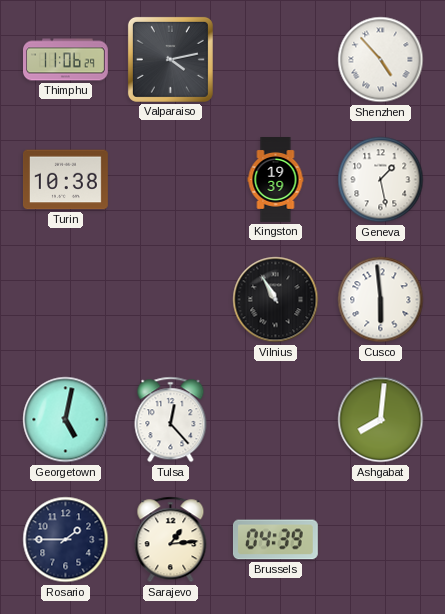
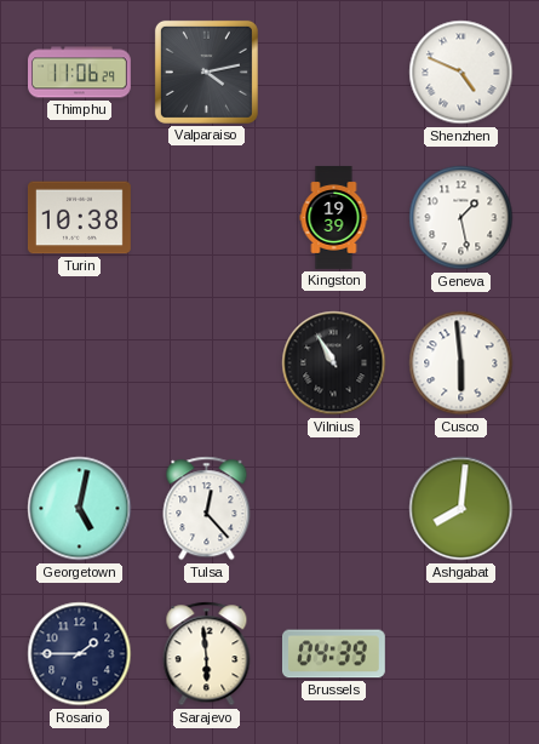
Shenzhen: 4:53 -> 4:49 (461, 73)
Sarajevo: 1:14 -> 5:59 (207, 654)
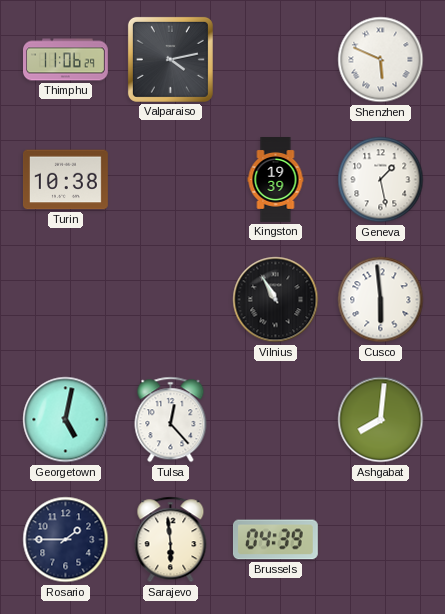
Shenzhen: 4:49 -> 5:49 (381, 60)
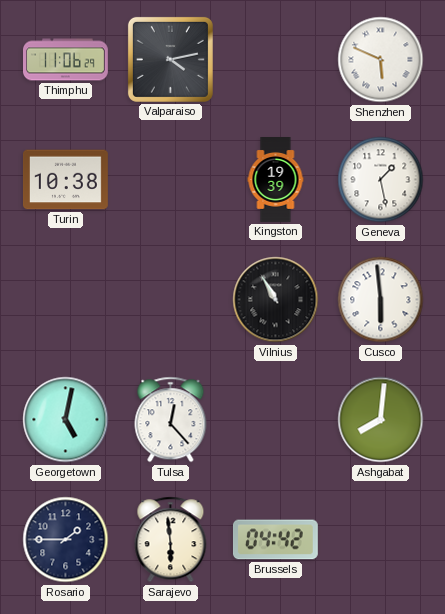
Brussels: 04:39 -> 04:42 (275, 540)
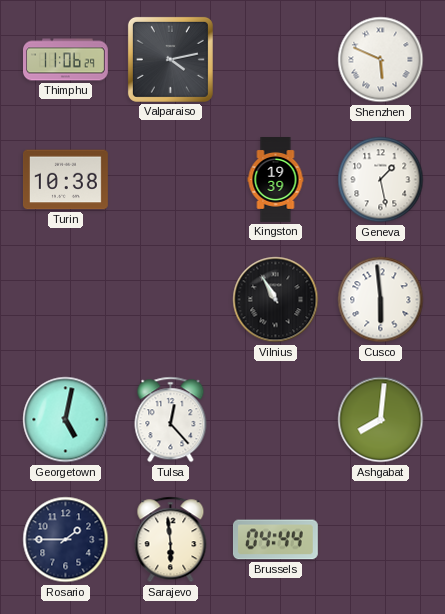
Brussels: 04:42 -> 04:44 (275, 540)
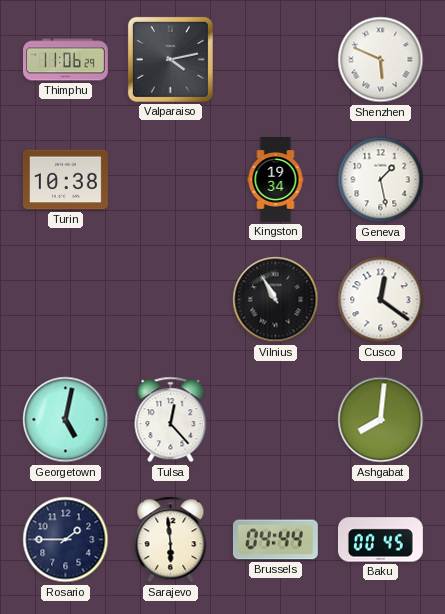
Kingston: 19:39 -> 19:34 (276, 180)
Cusco: 5:59 -> 12:21 (381, 300)
Baku: none -> 00:45 (380, 540)
